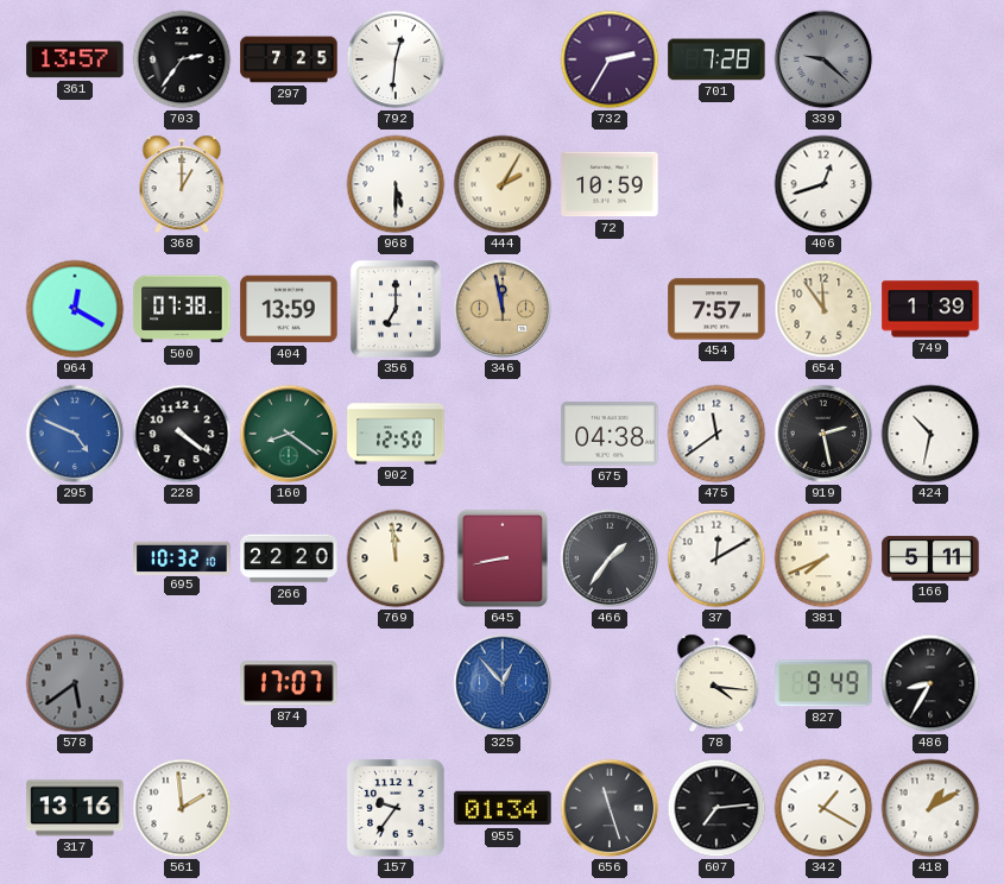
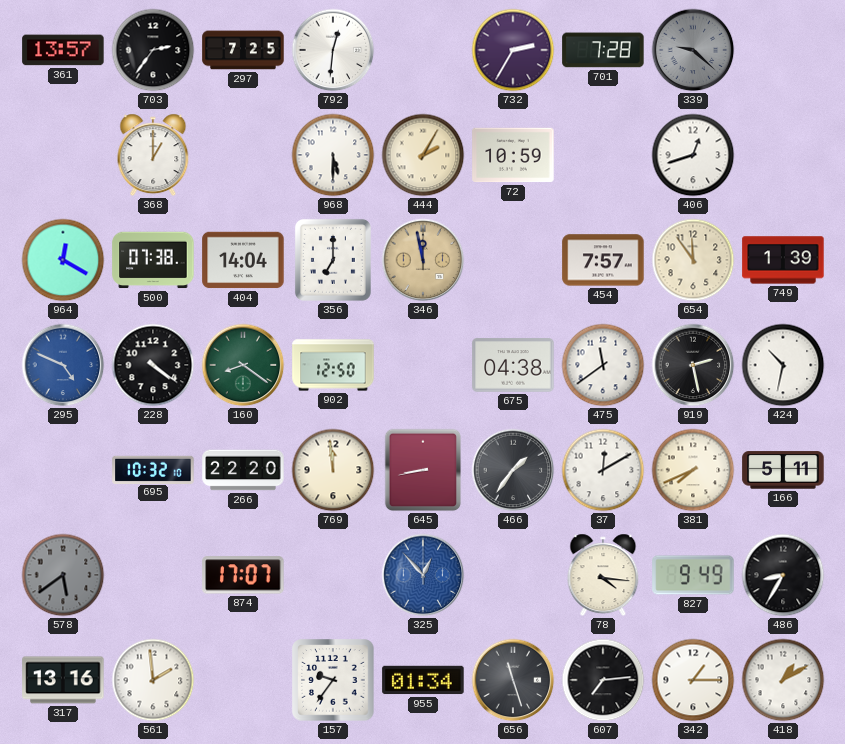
404: 13:59 -> 14:04 (243, 260)
342: 1:20 -> 1:15 (693, 680)
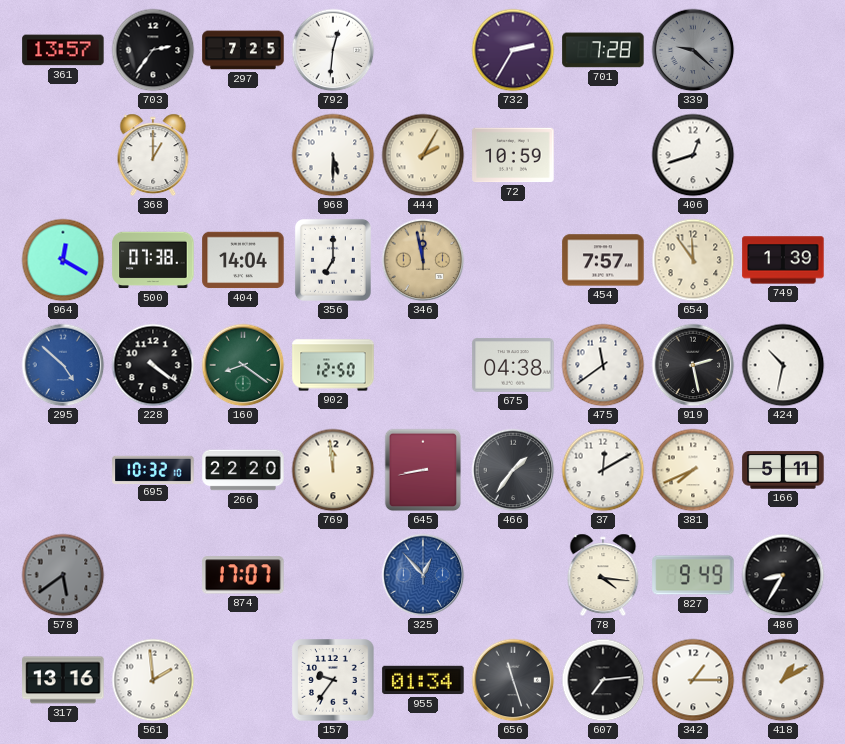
295: 4:49 -> 4:52 (63, 365)
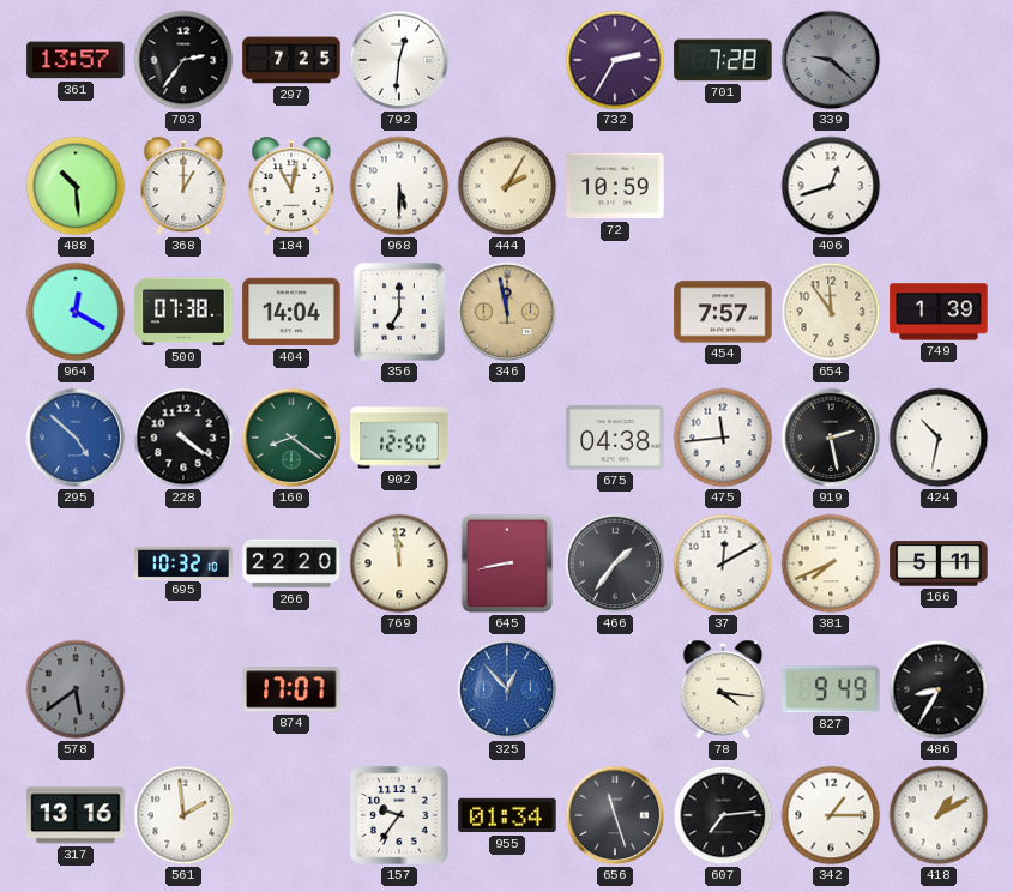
488: none -> 10:29 (76, 186)
184: none -> 11:02 (291, 186)
475: 11:39 -> 11:44 (723, 438)
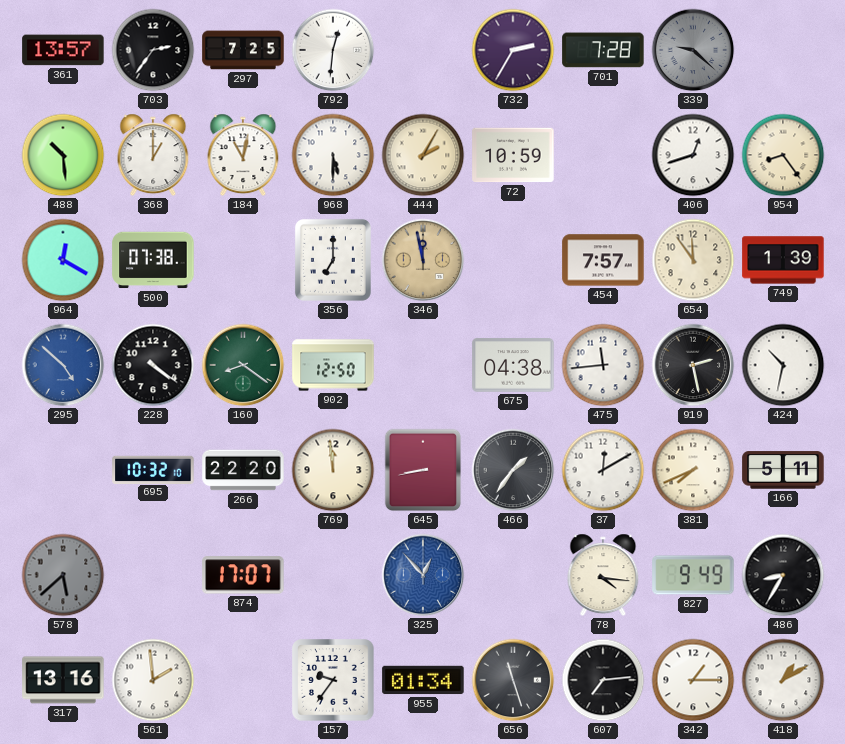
954: none -> 8:24 (783, 155)
404: 14:04 -> none (291, 312)
578: 5:39 -> 5:38 (63, 575)
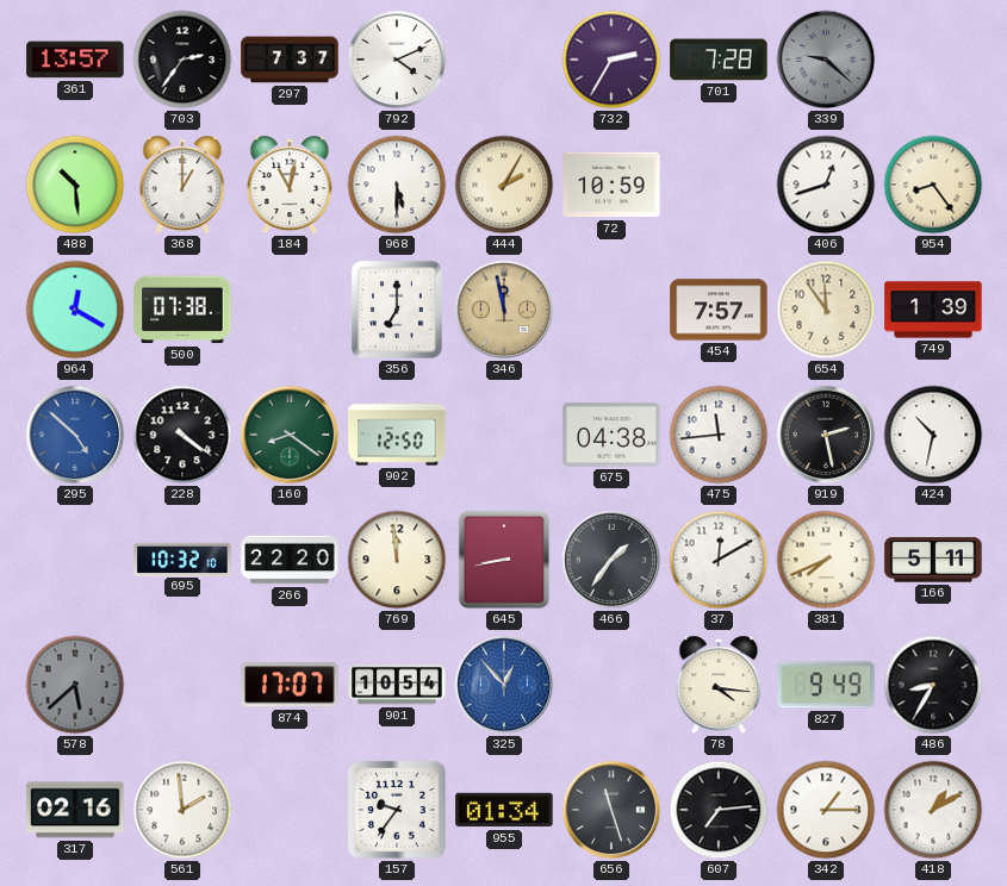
297: 7:25 -> 7:37 (290, 60)
792: 12:31 -> 4:11 (397, 60)
901: none -> 10:54 (397, 685)
317: 13:16 -> 02:16 (75, 810)
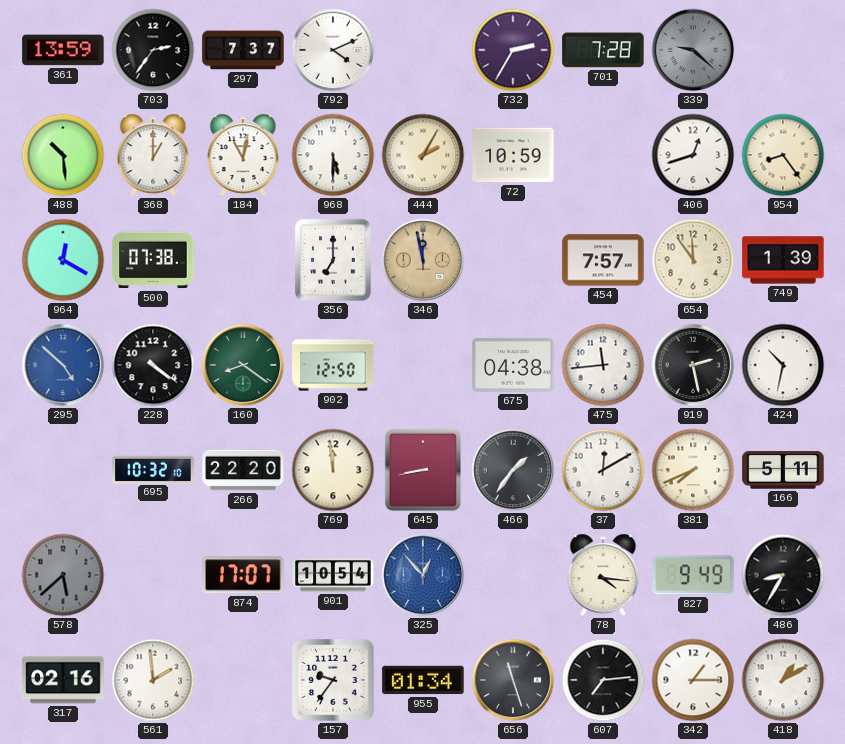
361: 13:57 -> 13:59 (63, 50)
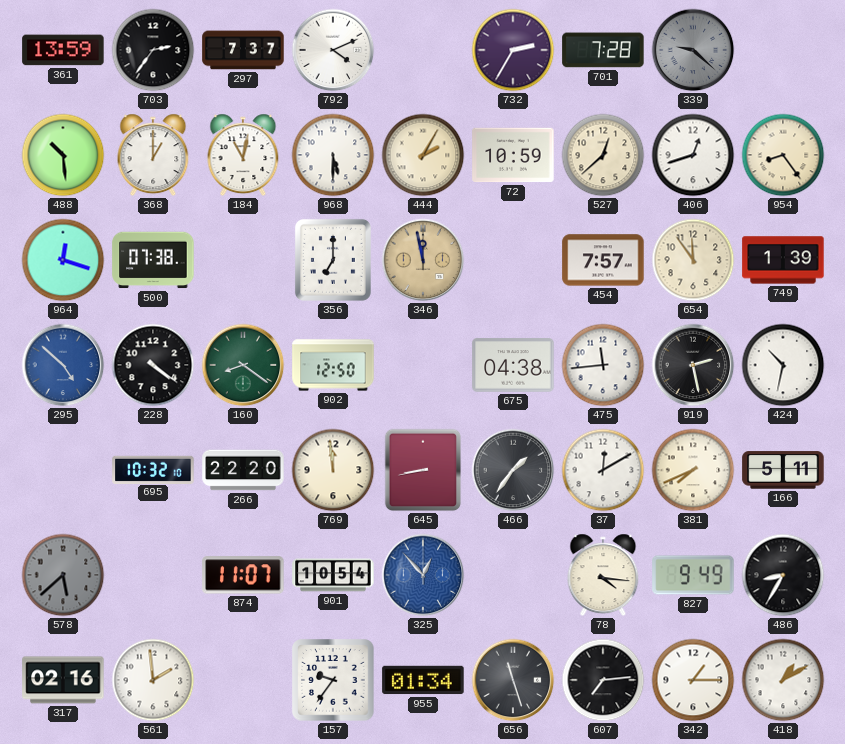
527: none -> 12:38 (603, 155)
964: 12:20 -> 12:18 (63, 260)
874: 17:07 -> 11:07 (243, 575)
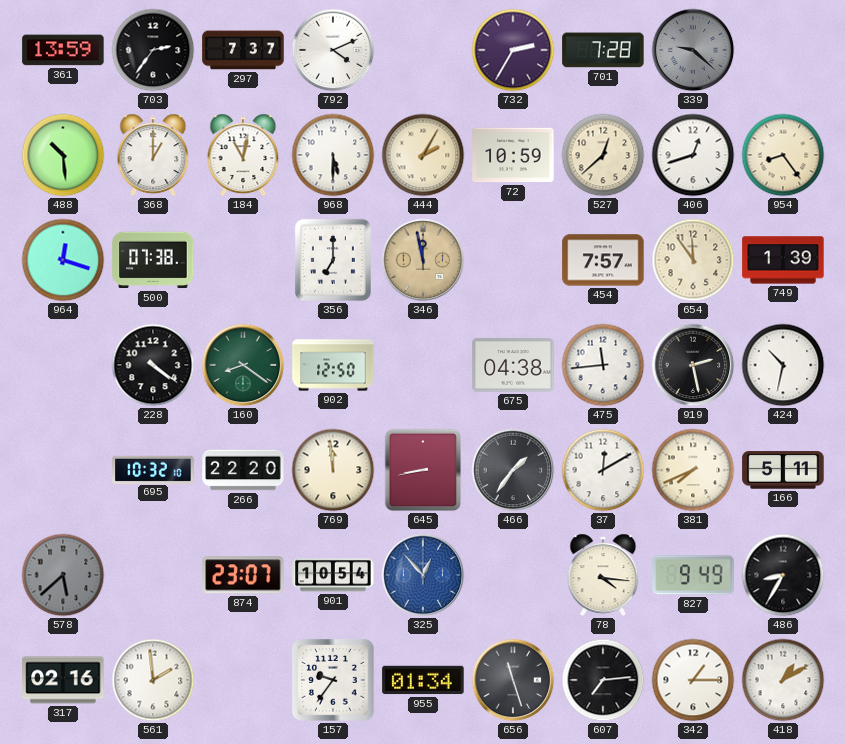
295: 4:52 -> none (63, 365)
874: 11:07 -> 23:07 (243, 575)
